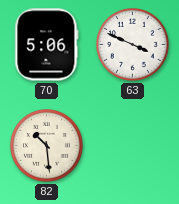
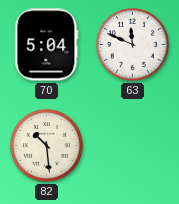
70: 5:06 -> 5:04 (47, 45)
63: 3:49 -> 11:49 (133, 45)
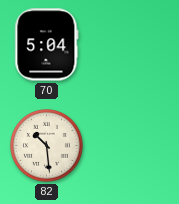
63: 11:49 -> none (133, 45)
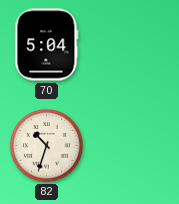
82: 10:29 -> 10:33 (47, 146)
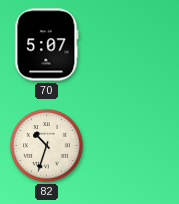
70: 5:04 -> 5:07 (47, 45)
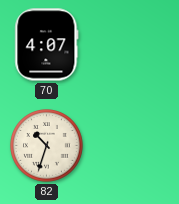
70: 5:07 -> 4:07 (47, 45)
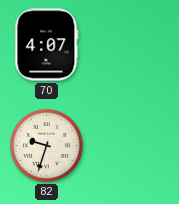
82: 10:33 -> 9:33 (47, 146)
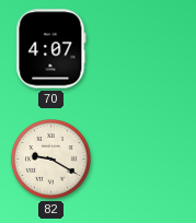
82: 9:33 -> 9:20 (51, 160)
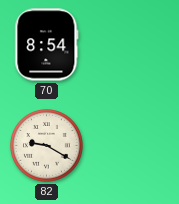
70: 4:07 -> 8:54 (47, 45)
